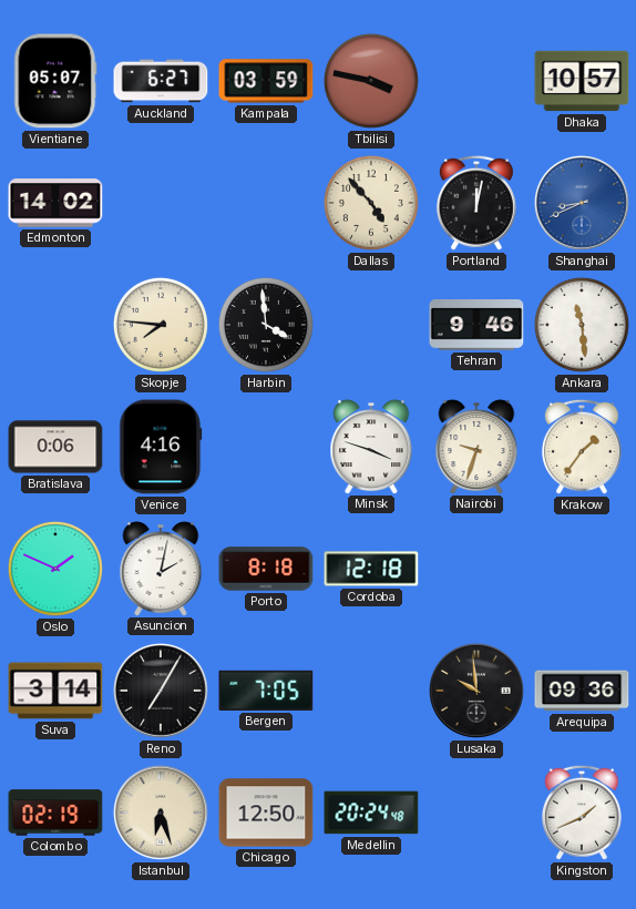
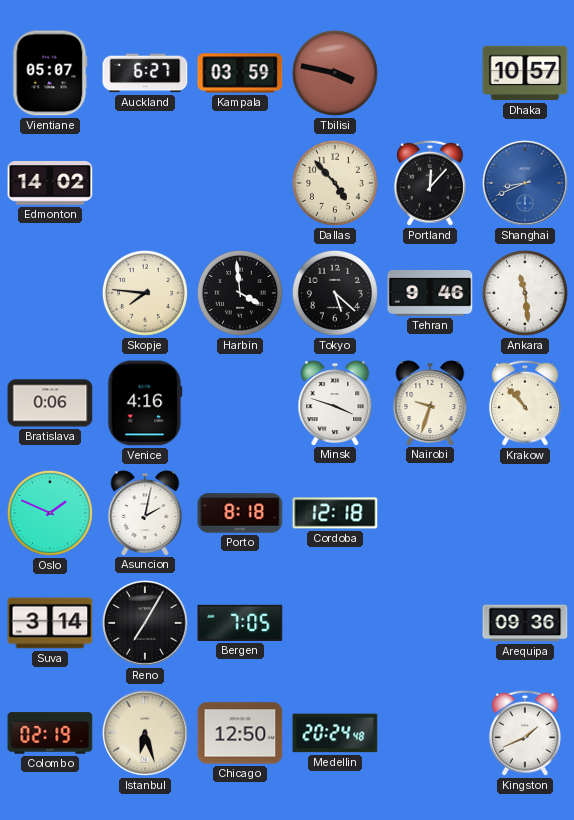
Portland: 12:02 -> 12:07 (430, 183)
Tokyo: none -> 5:22 (335, 293)
Krakow: 1:36 -> 10:53 (525, 403)
Lusaka: 9:59 -> none (476, 691)
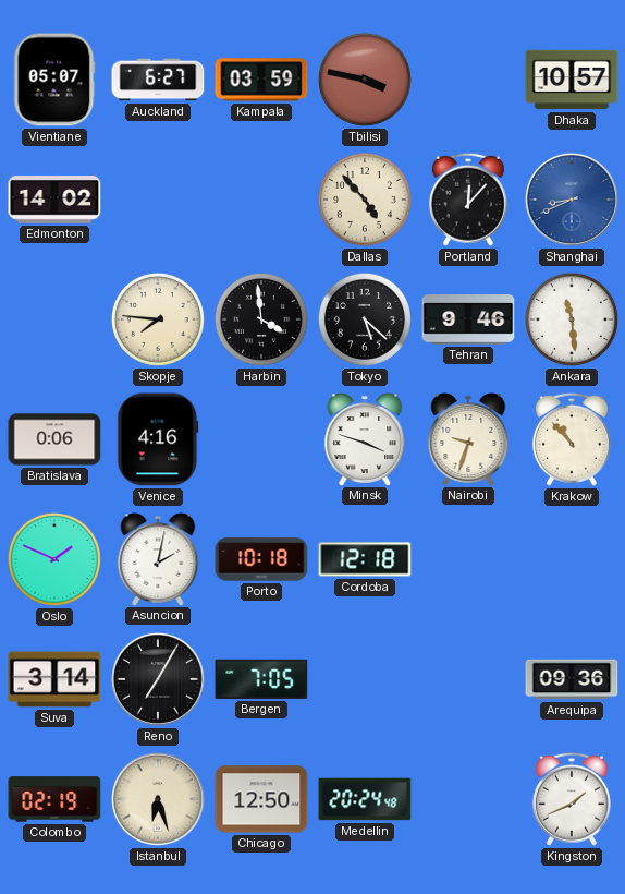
Porto: 8:18 -> 10:18 (261, 559)
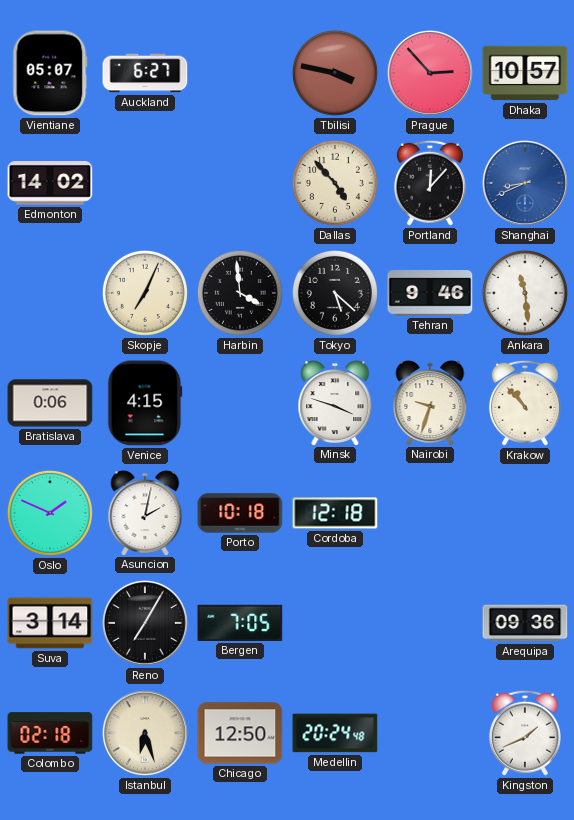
Kampala: 03:59 -> none (261, 80)
Prague: none -> 2:53 (430, 73)
Skopje: 7:46 -> 7:04 (145, 293)
Venice: 4:16 -> 4:15 (145, 403)
Colombo: 02:19 -> 02:18 (50, 733)
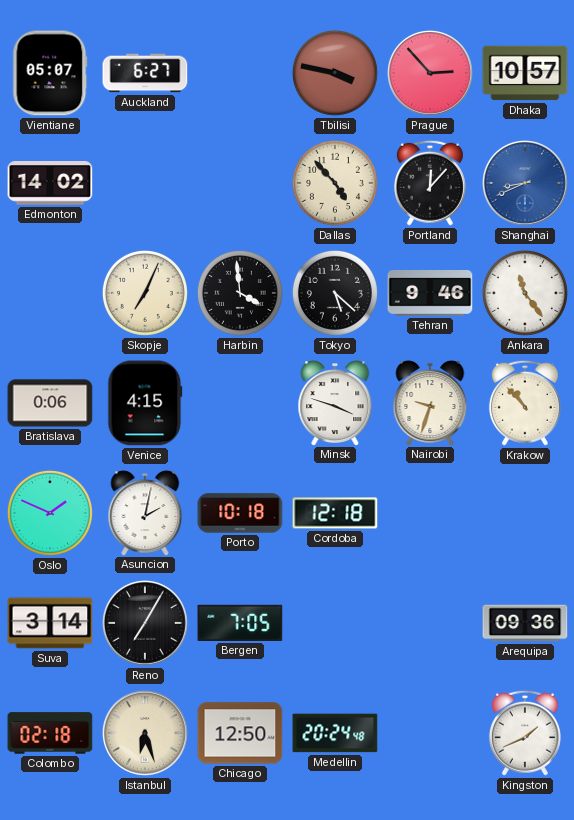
Ankara: 11:29 -> 11:24 (525, 293)
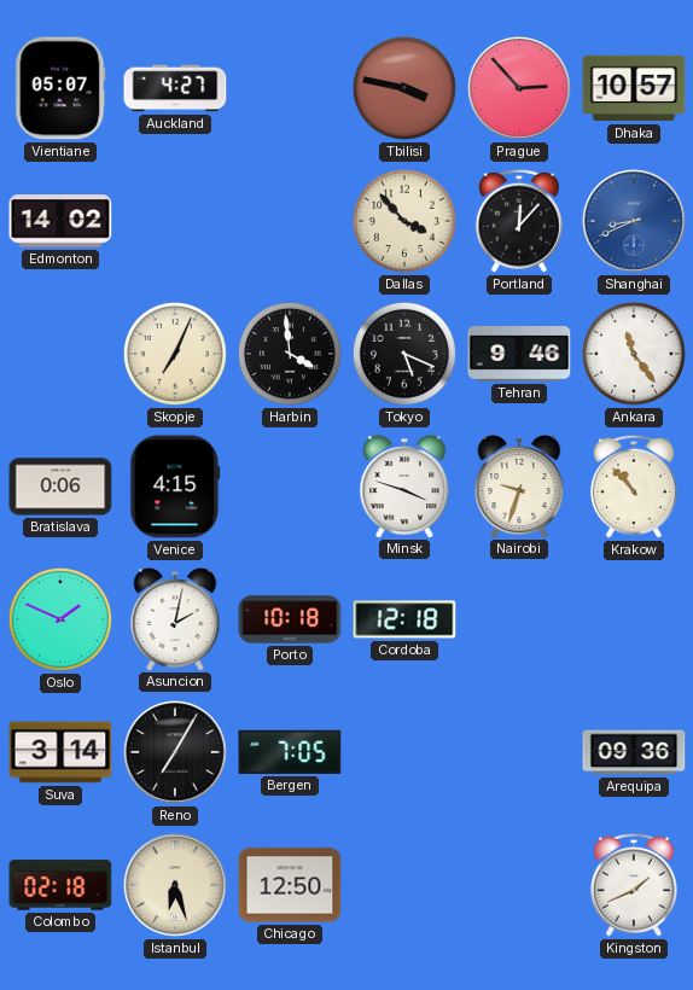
Auckland: 6:27 -> 4:27 (175, 88)
Dallas: 4:53 -> 3:53 (404, 221)
Tokyo: 5:22 -> 5:19 (404, 354)
Medellin: 20:24 -> none (335, 733)
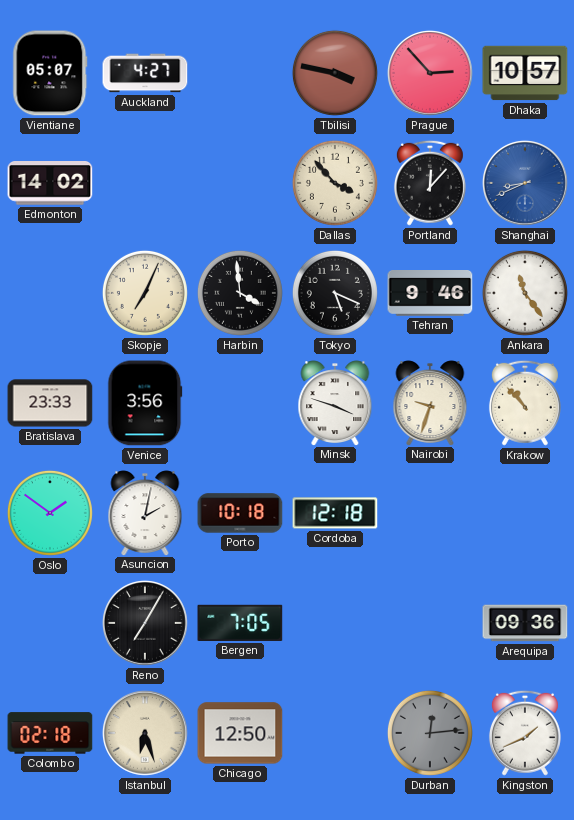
Bratislava: 0:06 -> 23:33 (50, 403)
Venice: 4:15 -> 3:56 (145, 403)
Oslo: 1:49 -> 1:51 (50, 513)
Suva: 3:14 -> none (60, 752)
Durban: none -> 12:14 (430, 733)
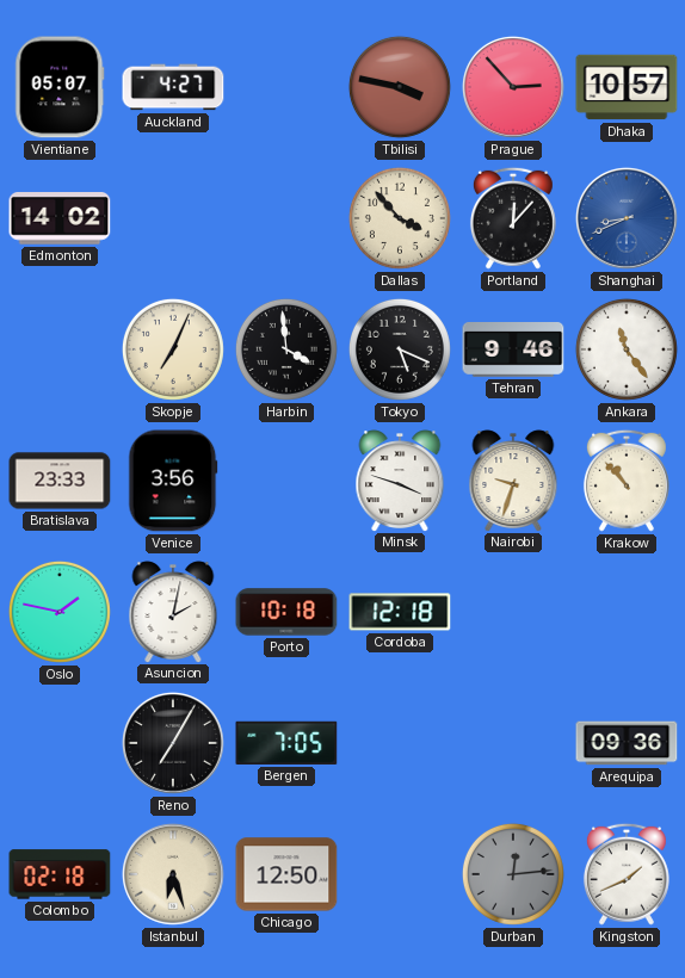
Oslo: 1:51 -> 1:47 (60, 612)
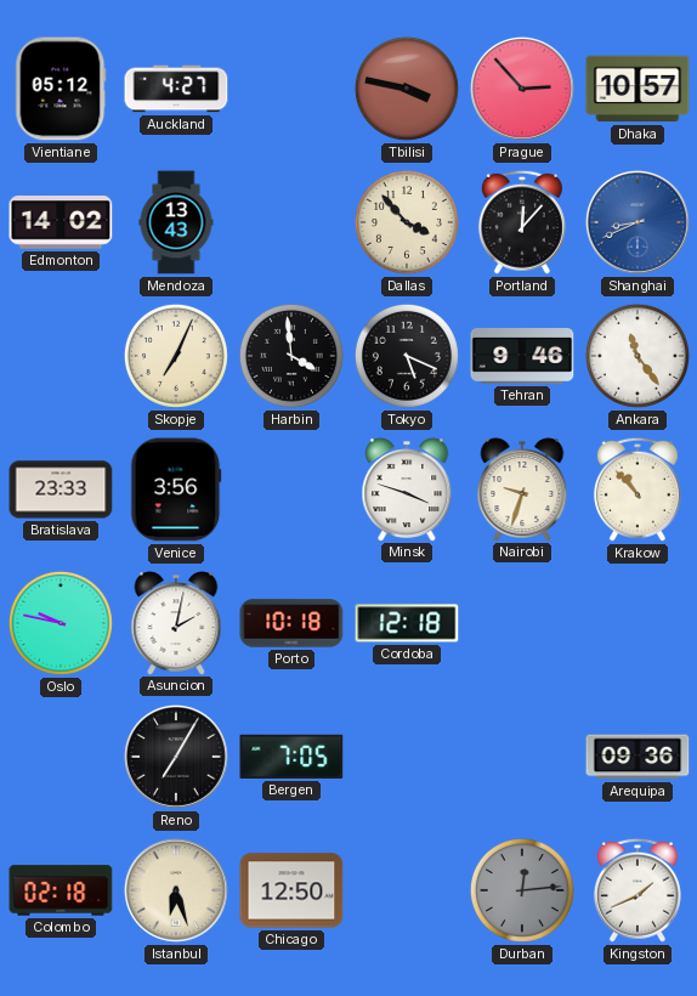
Vientiane: 05:07 -> 05:12 (61, 89)
Mendoza: none -> 13:43 (176, 222)
Oslo: 1:47 -> 9:47 (61, 623)
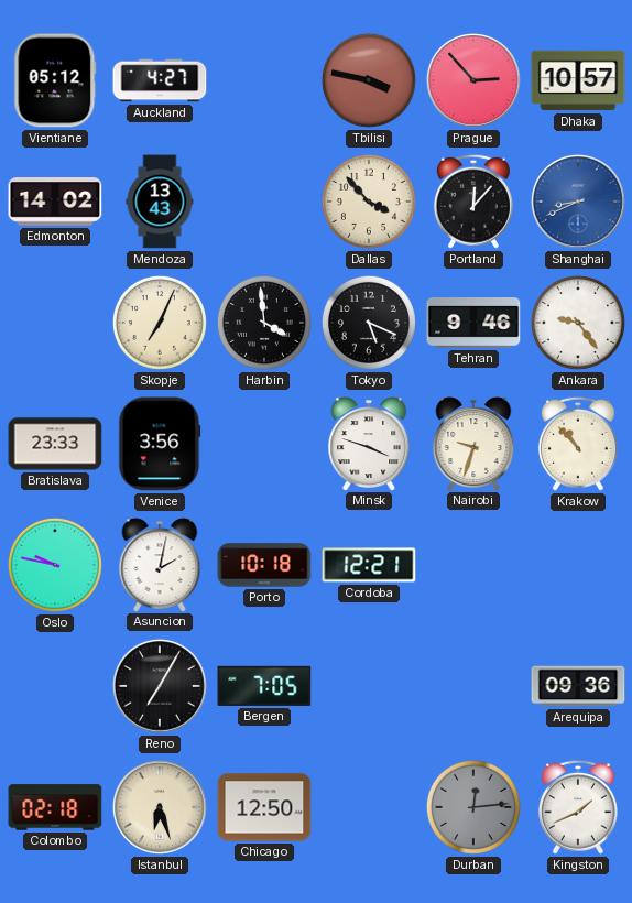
Ankara: 11:24 -> 9:24 (578, 323)
Cordoba: 12:18 -> 12:21 (369, 565)
